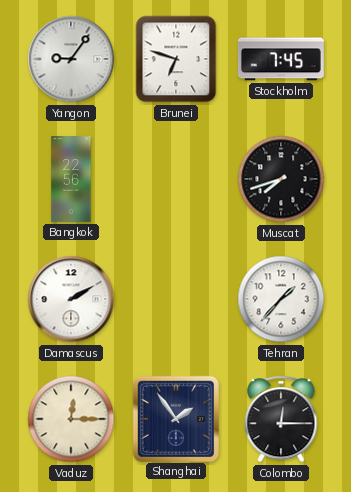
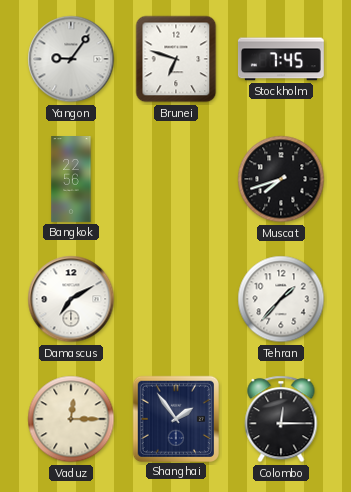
Damascus: 2:10 -> 7:10 (71, 299)
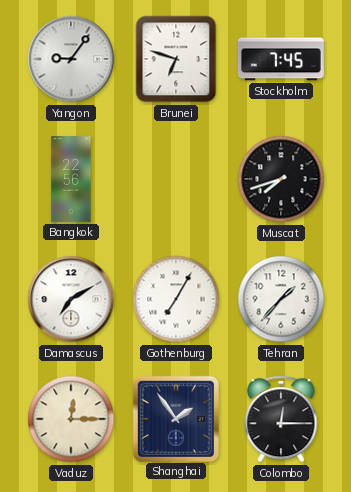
Gothenburg: none -> 7:05 (176, 299)
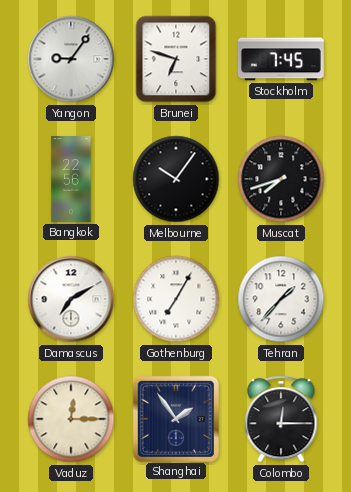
Melbourne: none -> 10:06 (176, 179)
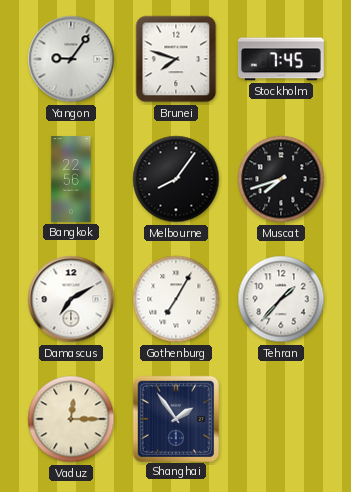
Brunei: 6:48 -> 7:48 (176, 59)
Melbourne: 10:06 -> 8:06 (176, 179)
Colombo: 12:15 -> none (281, 419)
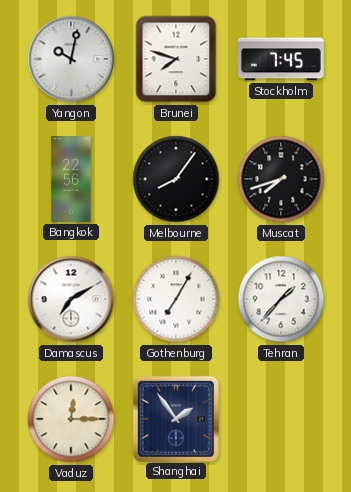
Yangon: 9:06 -> 10:02 (71, 59)
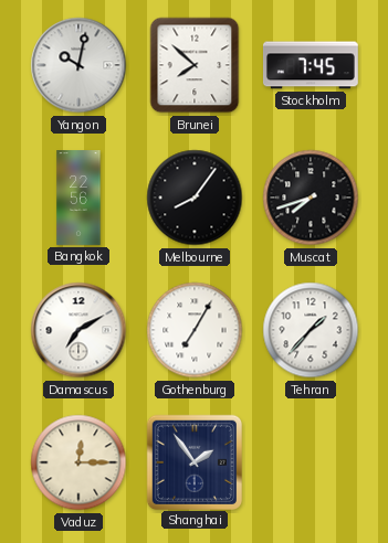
Brunei: 7:48 -> 7:52 (195, 65)
